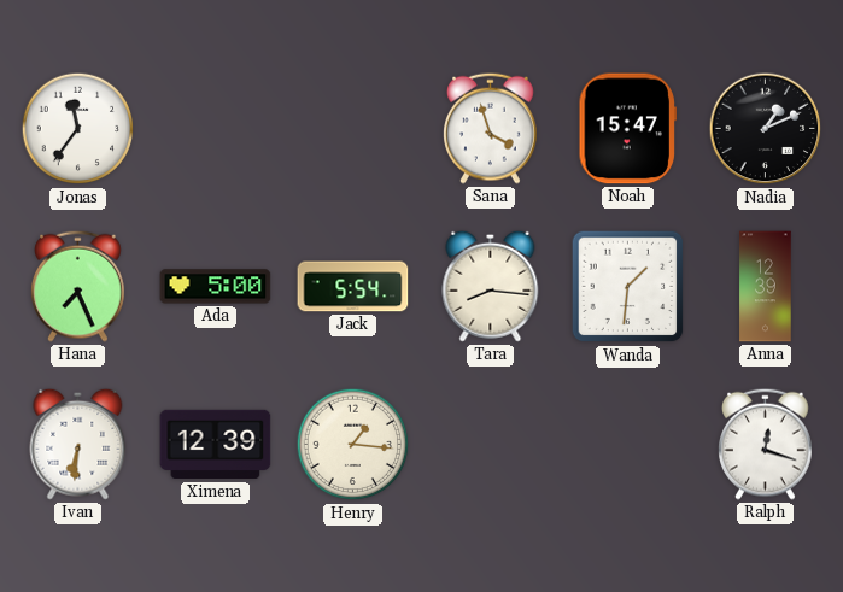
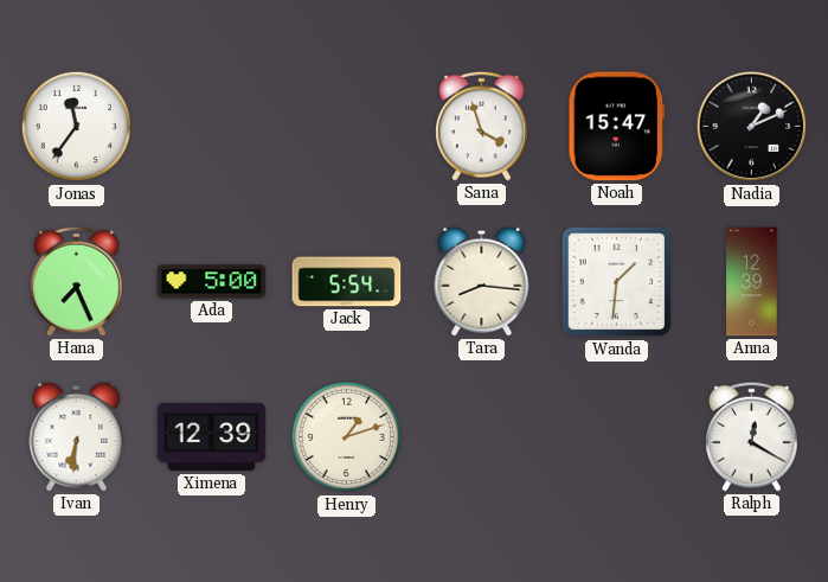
Henry: 1:16 -> 1:12 (347, 437)
Ralph: 12:18 -> 12:20 (752, 436)
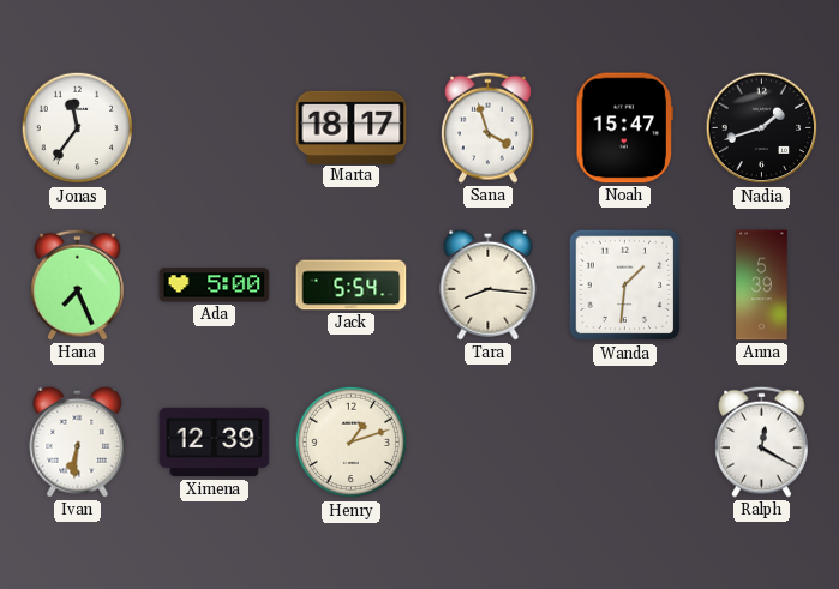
Marta: none -> 18:17 (352, 127)
Nadia: 1:11 -> 1:42 (762, 128)
Anna: 12:39 -> 5:39 (762, 286)
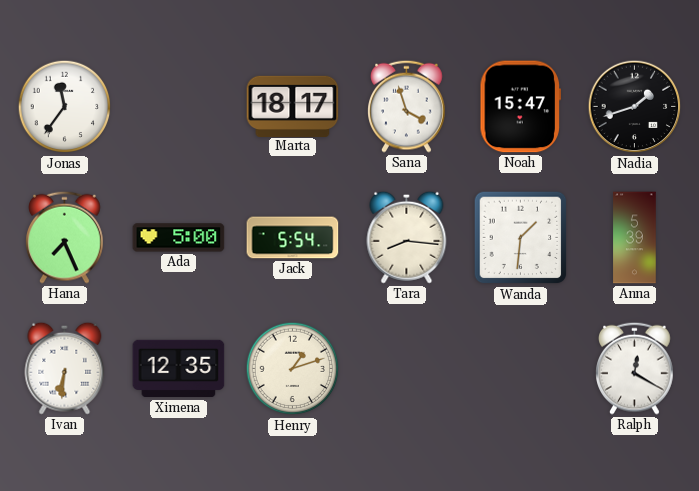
Ximena: 12:39 -> 12:35 (179, 369)
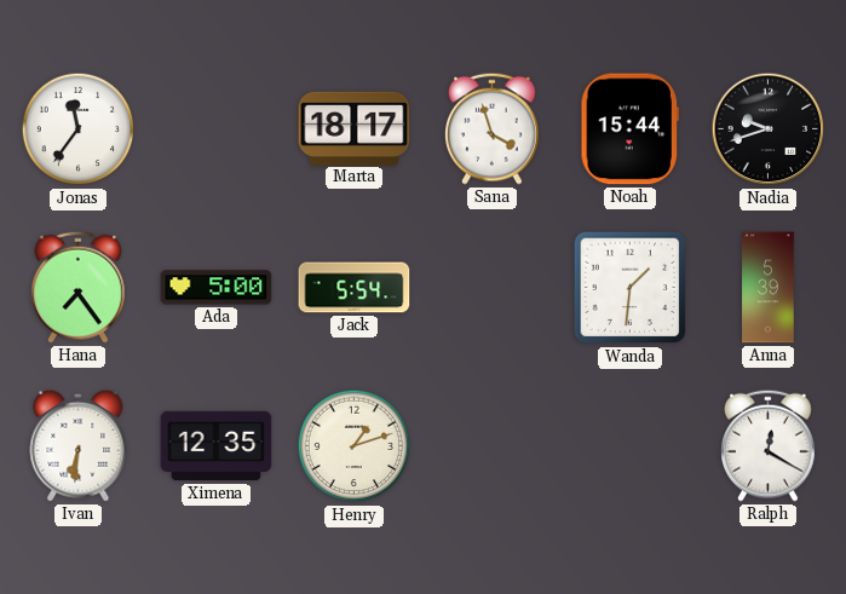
Noah: 15:47 -> 15:44 (629, 129)
Nadia: 1:42 -> 9:42 (769, 129)
Hana: 7:26 -> 7:24 (79, 287)
Tara: 8:16 -> none (407, 237)
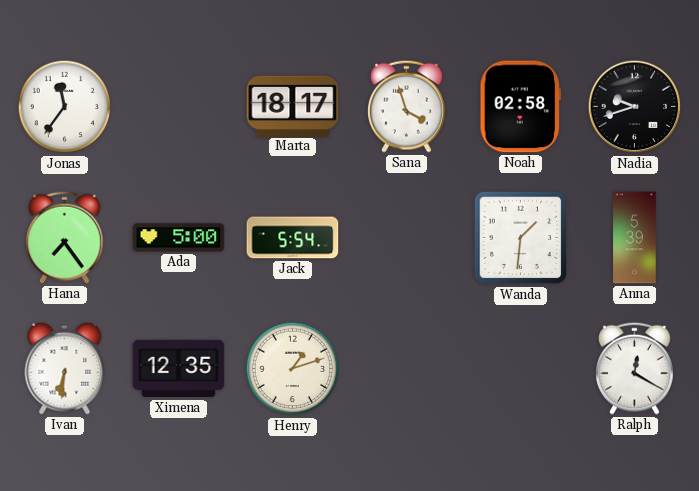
Noah: 15:44 -> 02:58 (520, 107)
